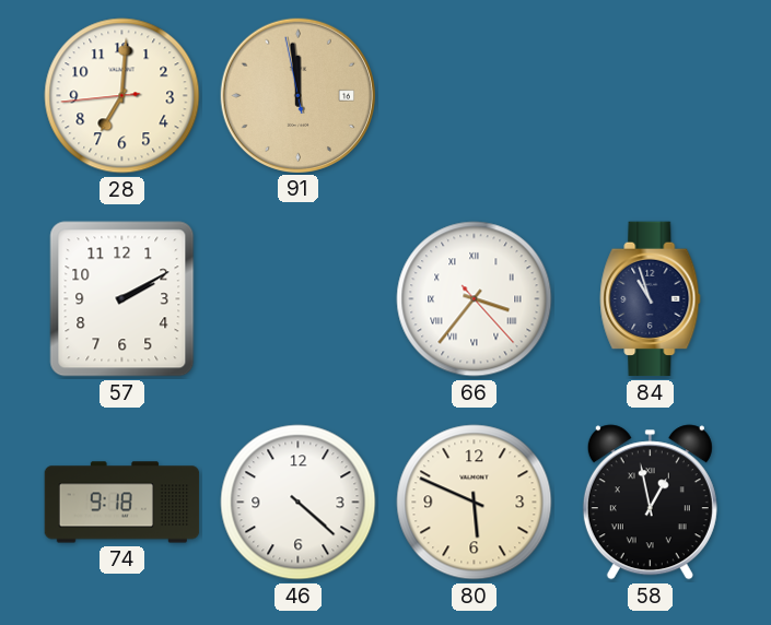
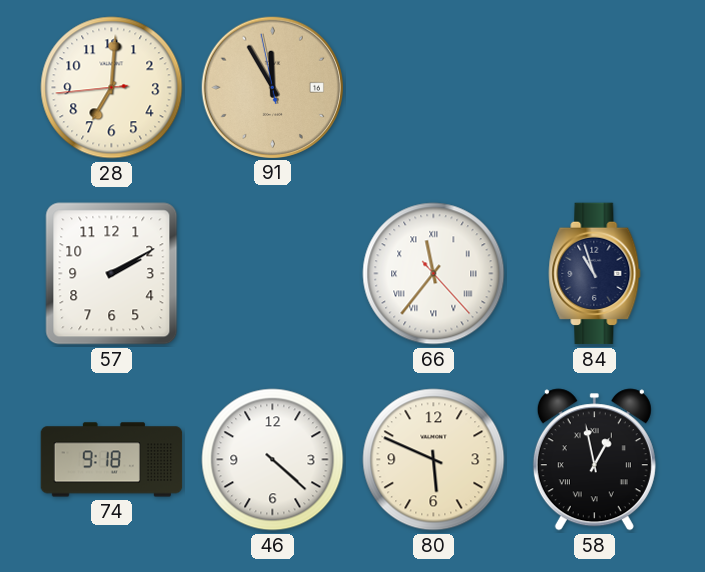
91: 11:58 -> 11:54 (272, 87)
66: 3:36 -> 11:36 (434, 274)
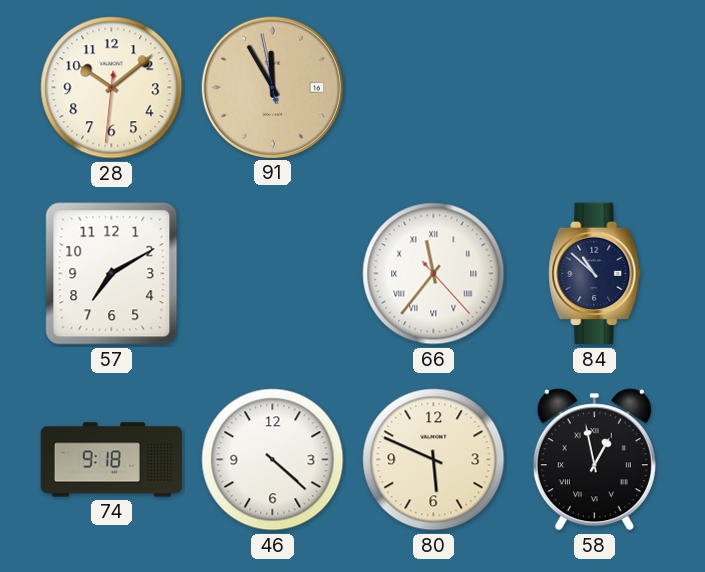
28: 7:00 -> 10:08 (112, 88)
57: 2:10 -> 7:10 (112, 274)
84: 10:57 -> 10:52 (595, 274)
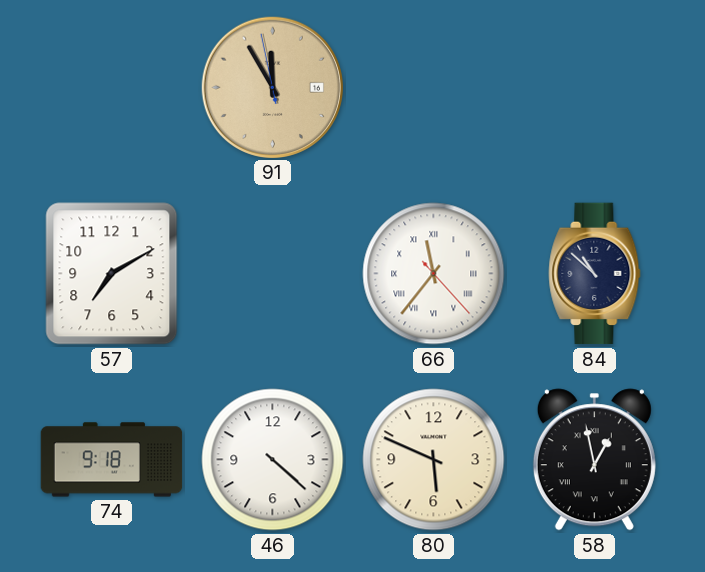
28: 10:08 -> none (112, 88)
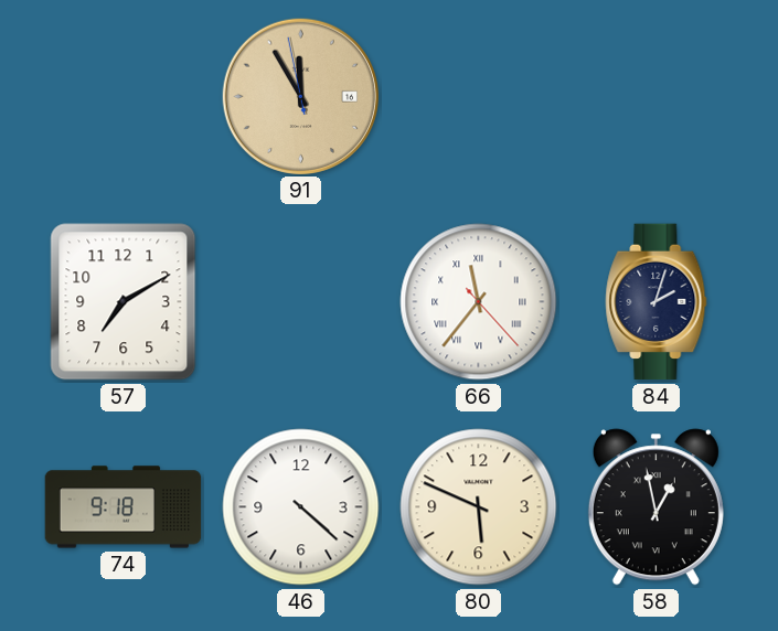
84: 10:52 -> 2:03 (657, 302)
